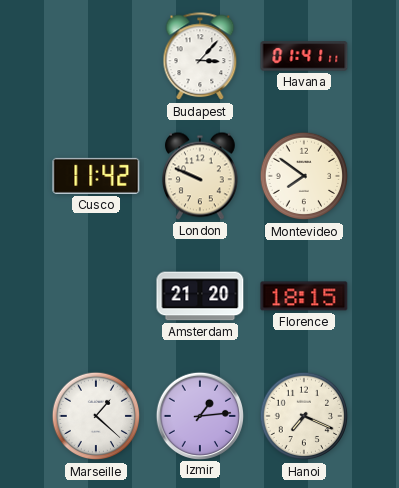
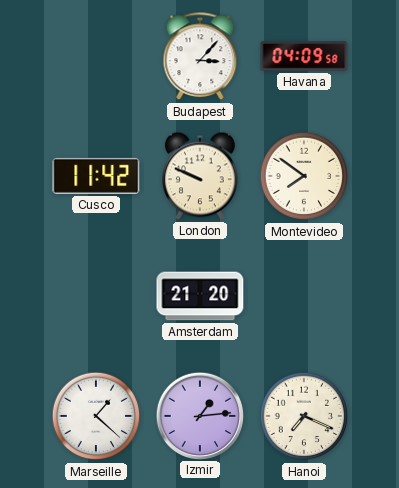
Havana: 01:41 -> 04:09 (304, 56)
Florence: 18:15 -> none (304, 296)
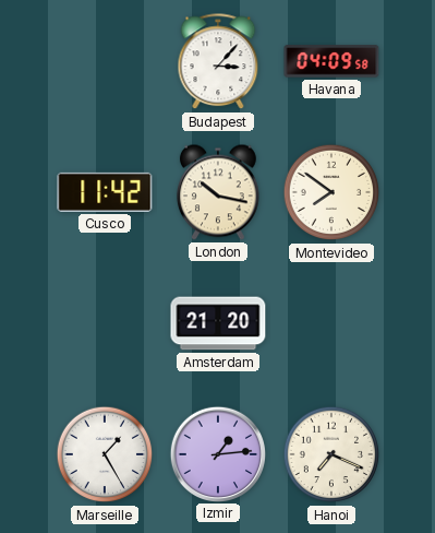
London: 9:49 -> 10:17 (219, 192)
Marseille: 1:22 -> 1:25 (105, 454)
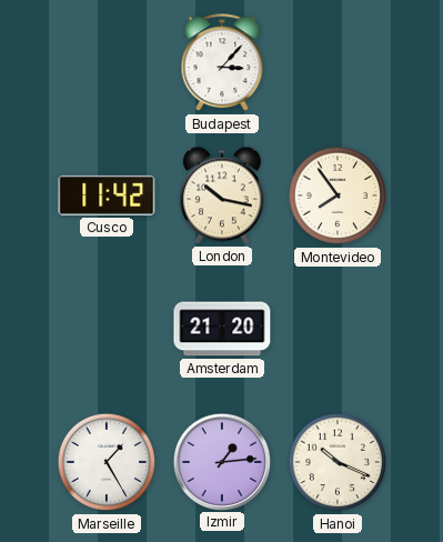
Havana: 04:09 -> none (331, 61)
Montevideo: 7:51 -> 7:54 (338, 195)
Hanoi: 7:19 -> 10:19 (338, 462)
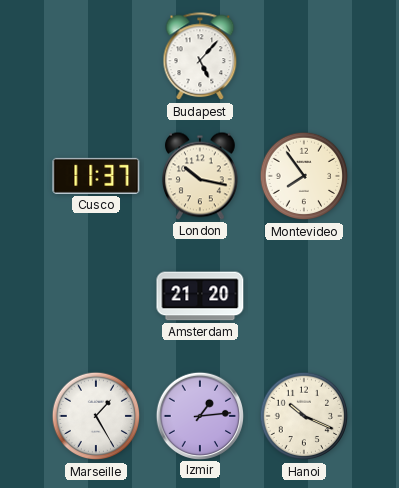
Budapest: 3:07 -> 5:07 (200, 57)
Cusco: 11:42 -> 11:37 (96, 176)
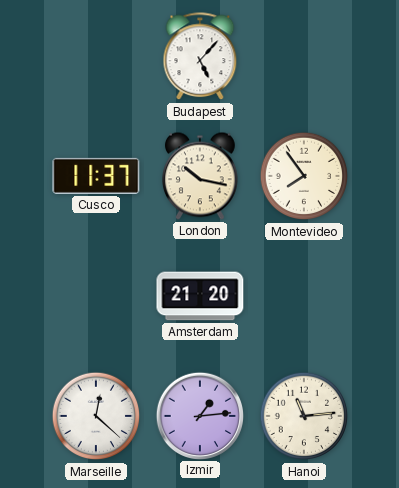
Marseille: 1:25 -> 12:22 (96, 416)
Hanoi: 10:19 -> 11:14 (304, 416)
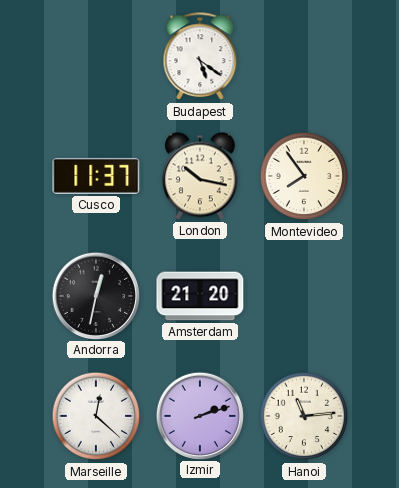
Budapest: 5:07 -> 5:21 (200, 57)
Andorra: none -> 12:32 (95, 295)
Izmir: 1:14 -> 2:12 (199, 415)
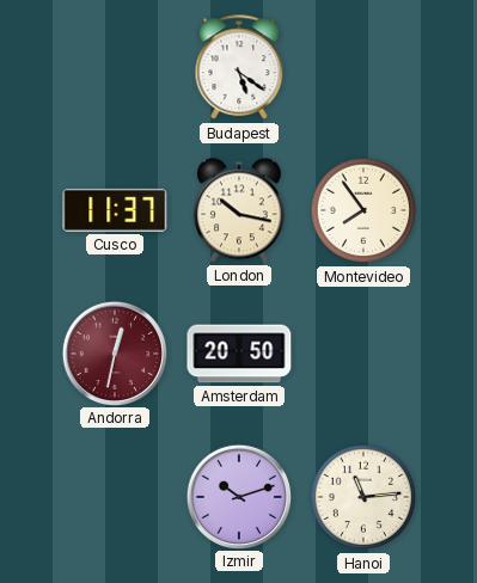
Andorra dial: black -> burgundy (114, 352)
Amsterdam: 21:20 -> 20:50 (239, 354)
Marseille: 12:22 -> none (96, 416)
Izmir: 2:12 -> 10:12 (238, 496)
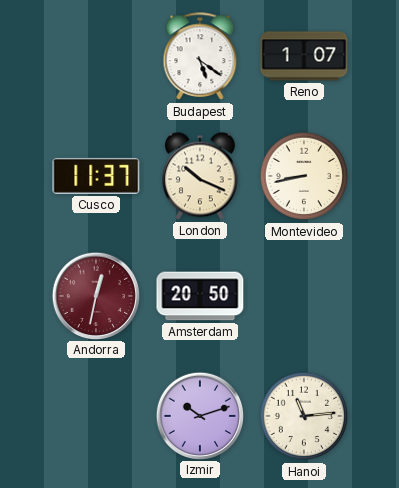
Reno: none -> 1:07 (304, 56)
London: 10:17 -> 10:19 (201, 176)
Montevideo: 7:54 -> 8:43 (304, 176)
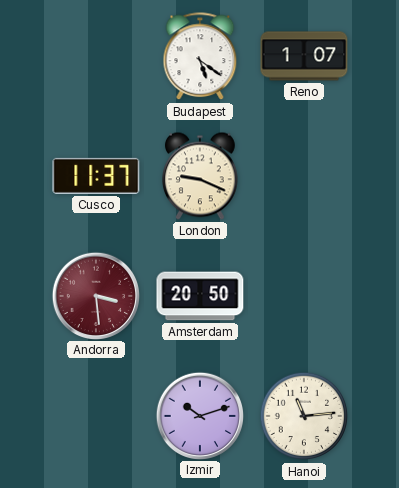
London: 10:19 -> 9:19 (201, 176)
Montevideo: 8:43 -> none (304, 176)
Andorra: 12:32 -> 3:29 (95, 295)
